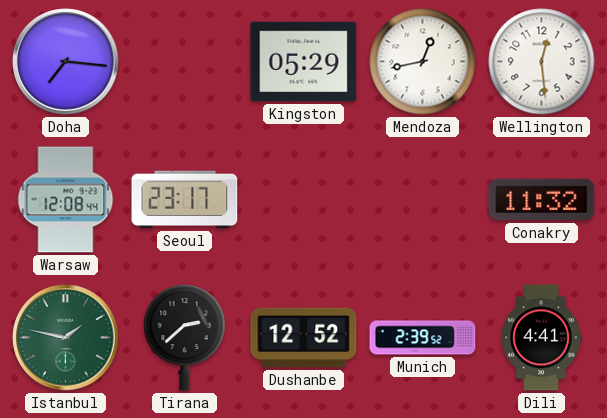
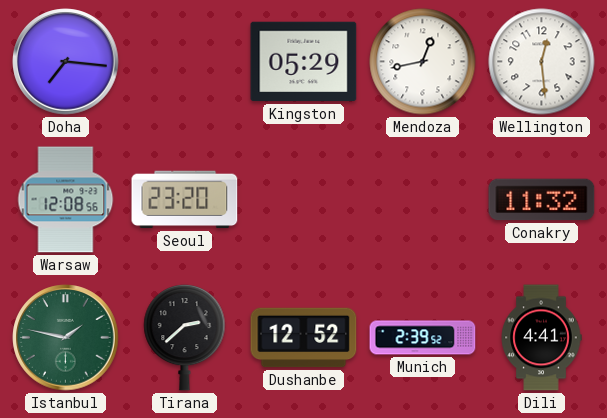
Warsaw: 12:08:44 -> 12:08:56 (66, 200)
Seoul: 23:17 -> 23:20 (185, 200)
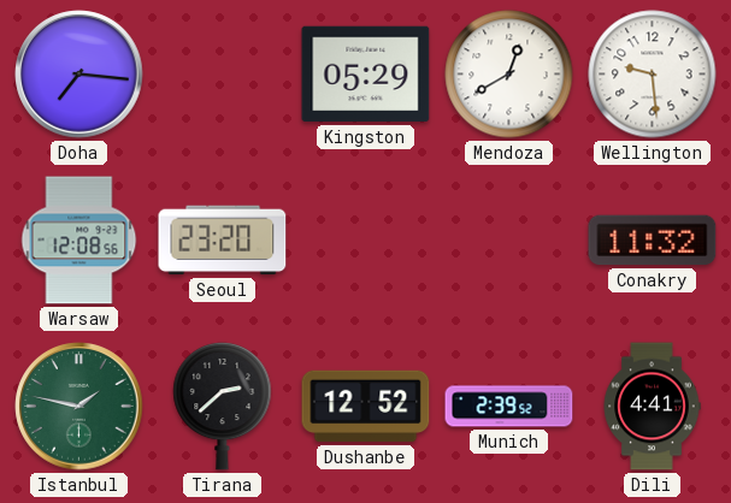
Mendoza: 12:43 -> 12:40 (509, 75)
Wellington: 12:29 -> 9:29 (653, 75)
